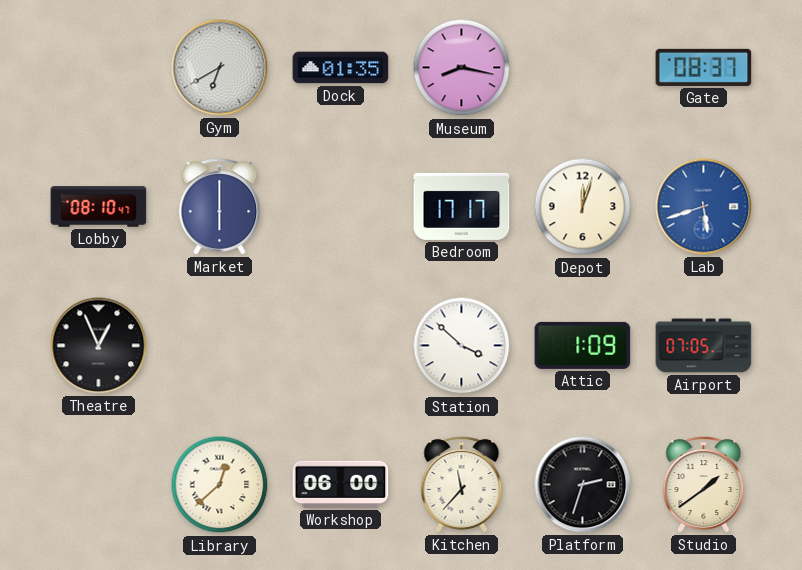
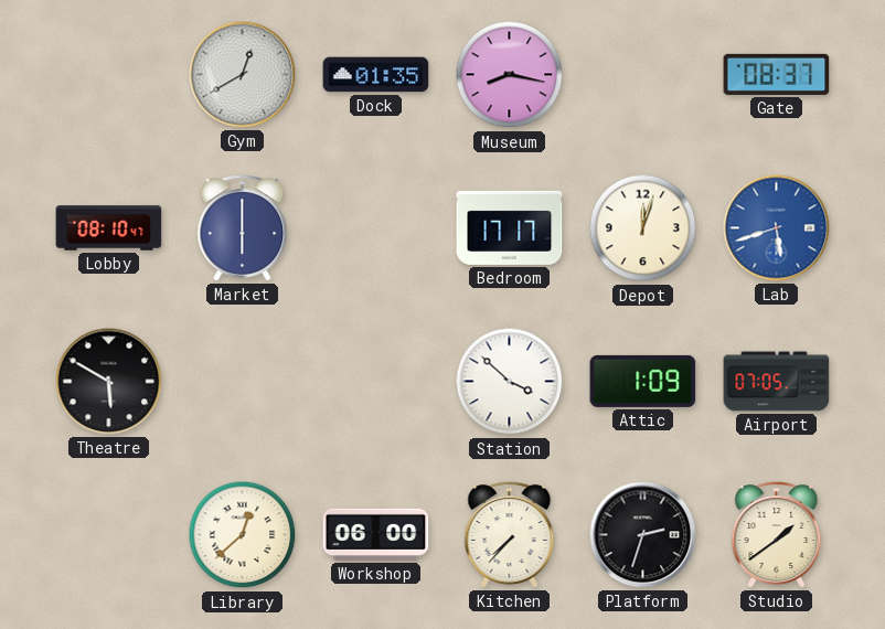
Gym: 6:40 -> 12:40 (243, 75)
Theatre: 12:56 -> 5:50 (109, 382)
Kitchen: 11:37 -> 7:37 (510, 535)
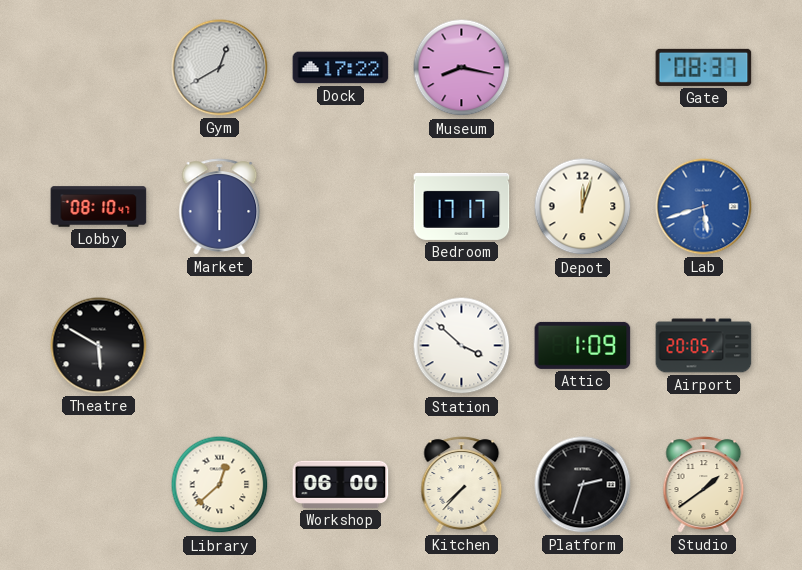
Dock: 01:35 -> 17:22 (341, 68)
Airport: 07:05 -> 20:05 (704, 346)
